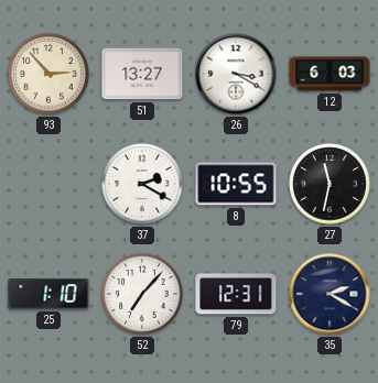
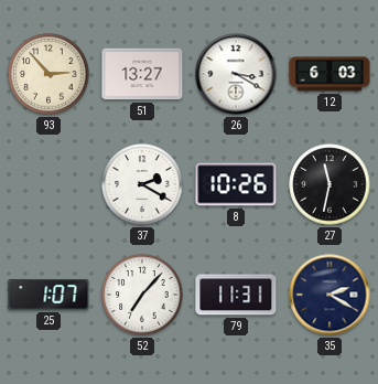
8: 10:55 -> 10:26 (236, 184)
25: 1:10 -> 1:07 (48, 295)
79: 12:31 -> 11:31 (236, 295)
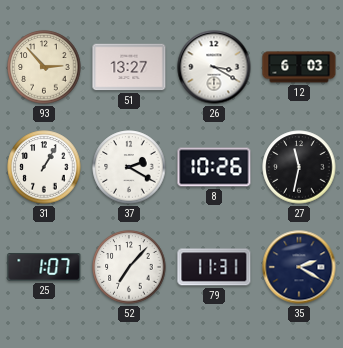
31: none -> 1:05 (44, 167)
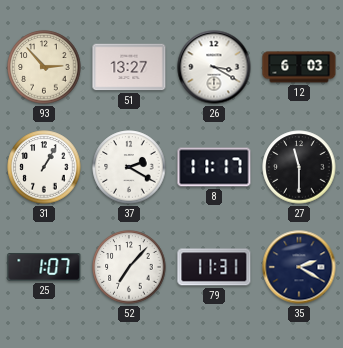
8: 10:26 -> 11:17 (214, 167)
27: 11:32 -> 11:30 (299, 167)
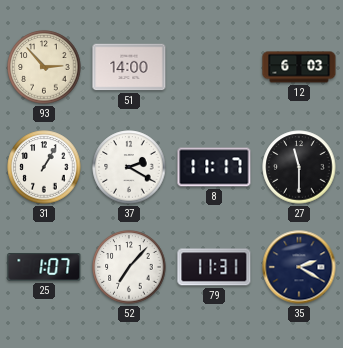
51: 13:27 -> 14:00 (129, 67)
26: 3:20 -> none (214, 67)
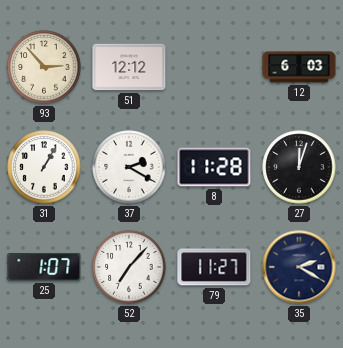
51: 14:00 -> 12:12 (129, 67)
8: 11:17 -> 11:28 (214, 167)
27: 11:30 -> 12:03 (299, 167)
79: 11:31 -> 11:27 (214, 267)
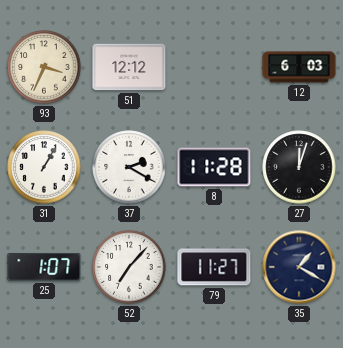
93: 2:53 -> 3:34 (44, 67)
35: 2:20 -> 1:20 (299, 267)
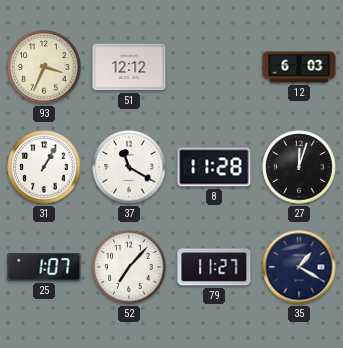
37: 2:20 -> 11:20 (129, 167)
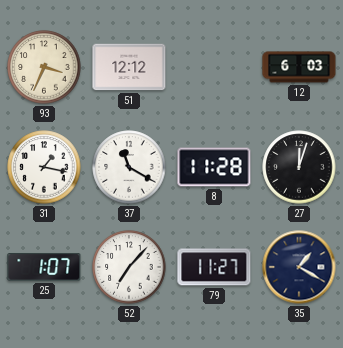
31: 1:05 -> 1:17 (44, 167)
